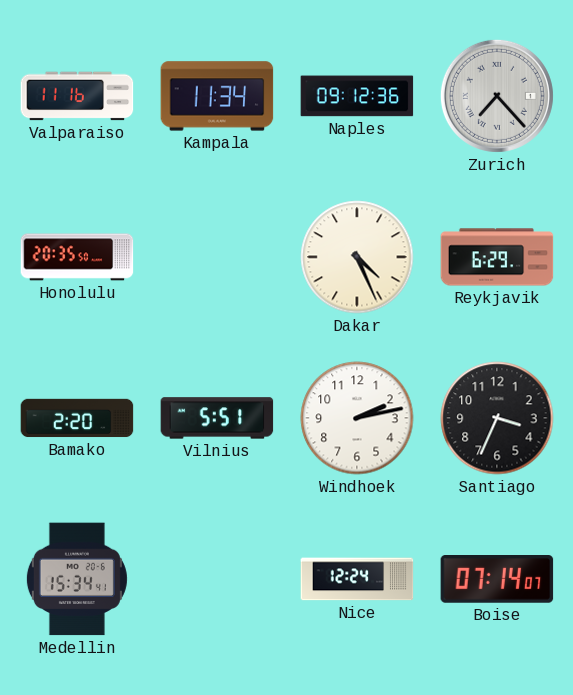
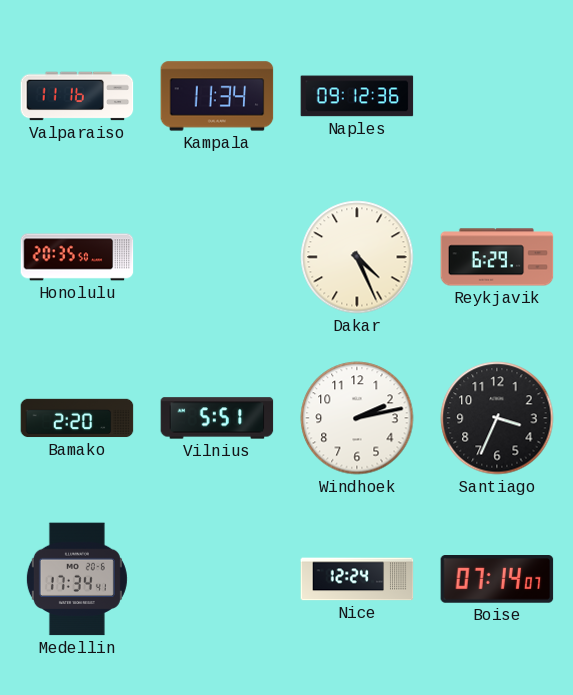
Zurich: 7:23 -> none (497, 96)
Medellin: 15:34 -> 17:34 (77, 579)
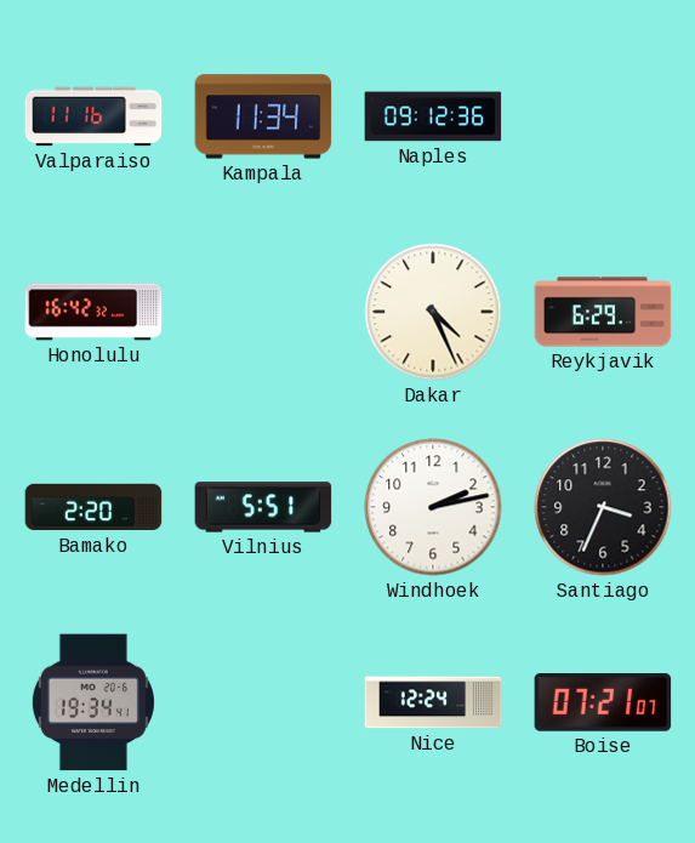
Honolulu: 20:35 -> 16:42 (93, 312)
Medellin: 17:34 -> 19:34 (93, 702)
Boise: 07:14 -> 07:21 (603, 704)
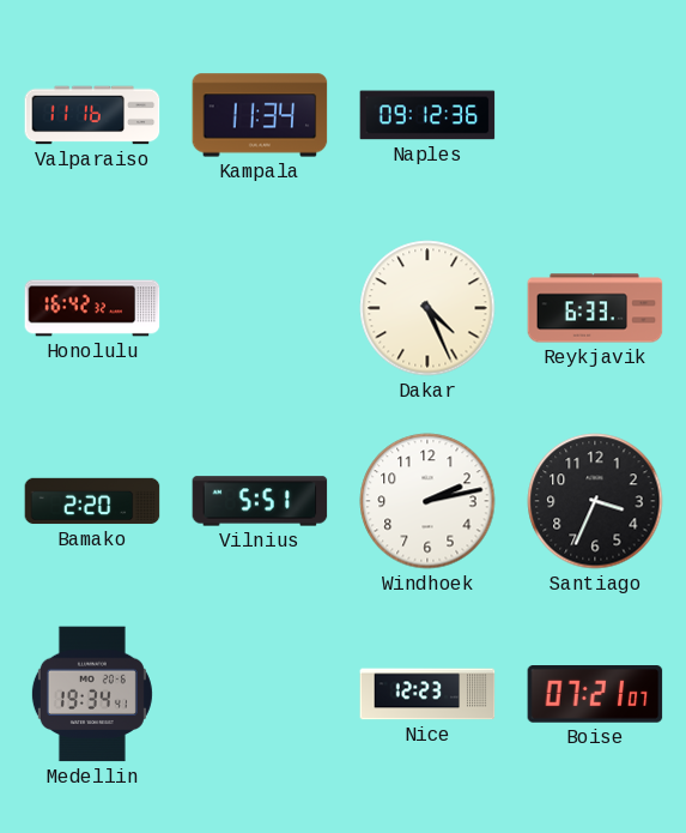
Reykjavik: 6:29 -> 6:33 (595, 308)
Nice: 12:24 -> 12:23 (427, 694)
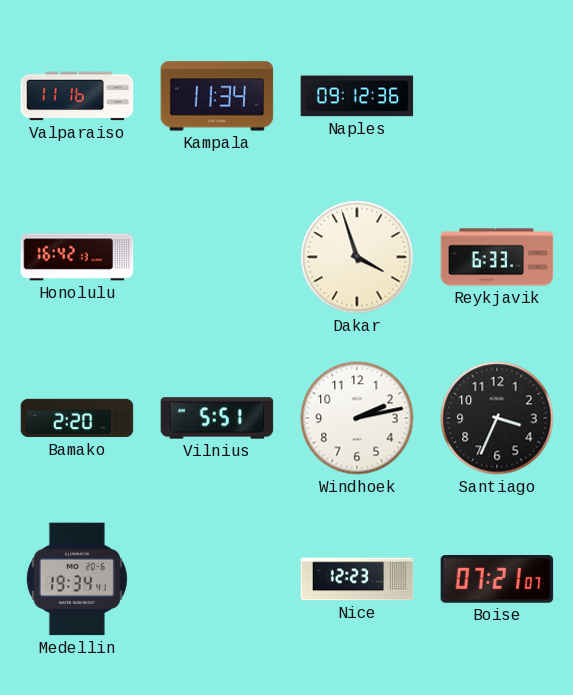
Honolulu: 16:42:32 -> 16:42:13 (77, 257)
Dakar: 4:26 -> 3:57 (357, 257)
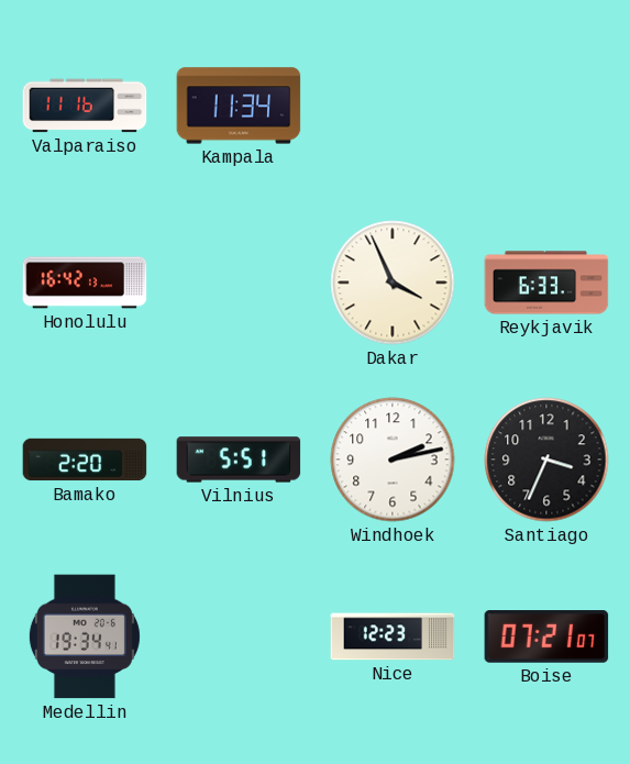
Naples: 09:12 -> none (357, 96)
Dakar: 3:57 -> 3:56 (393, 283)
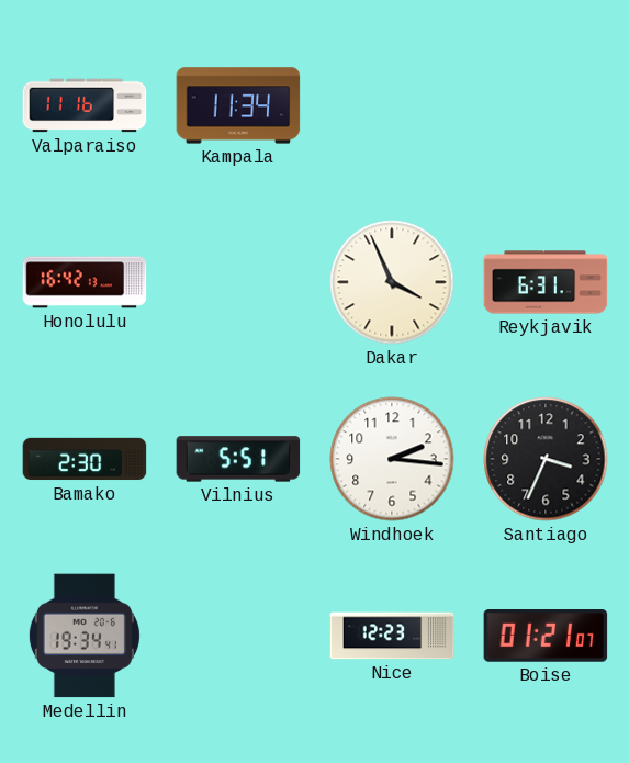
Reykjavik: 6:33 -> 6:31 (546, 282)
Bamako: 2:20 -> 2:30 (85, 459)
Windhoek: 2:13 -> 2:16 (392, 459)
Boise: 07:21 -> 01:21 (546, 637)
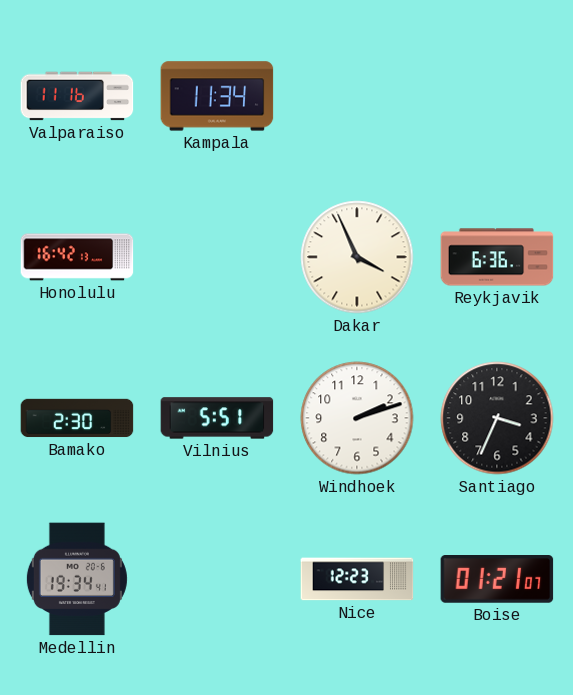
Reykjavik: 6:31 -> 6:36 (497, 257)
Windhoek: 2:16 -> 2:12 (357, 418)
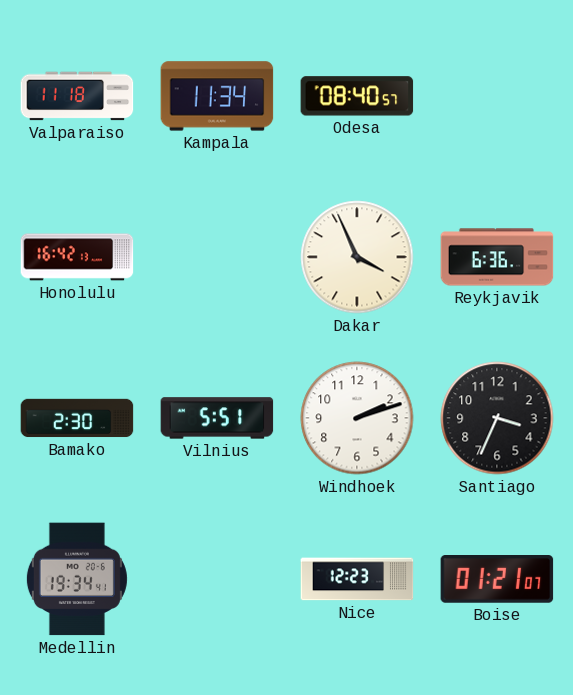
Valparaiso: 11:16 -> 11:18 (77, 96)
Odesa: none -> 08:40 (357, 96)
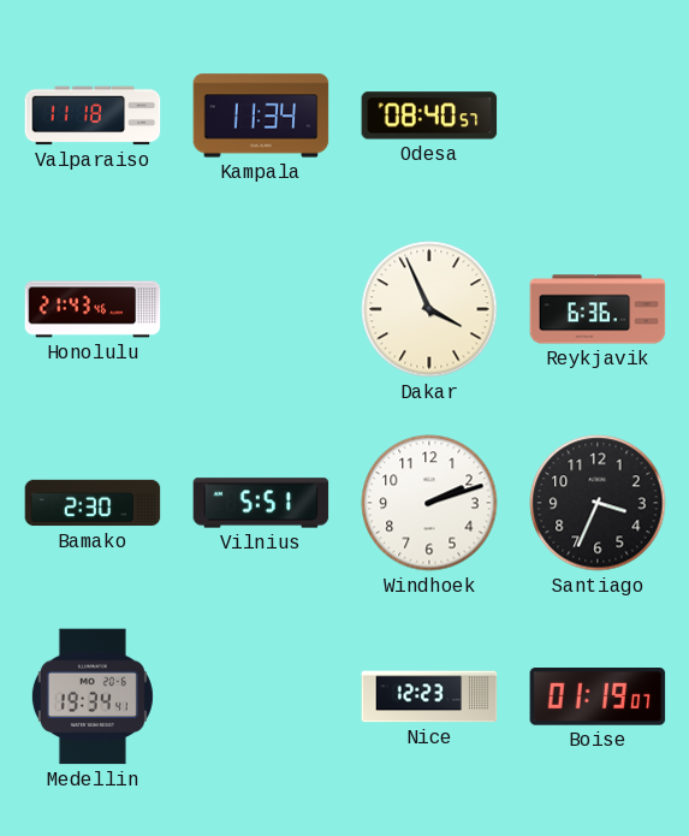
Honolulu: 16:42 -> 21:43 (93, 309)
Boise: 01:21 -> 01:19 (598, 698)
